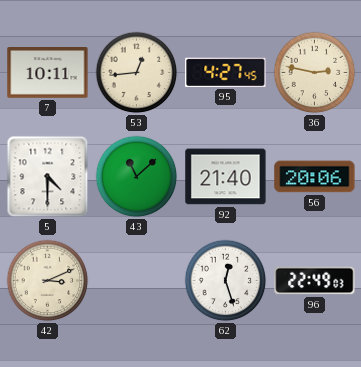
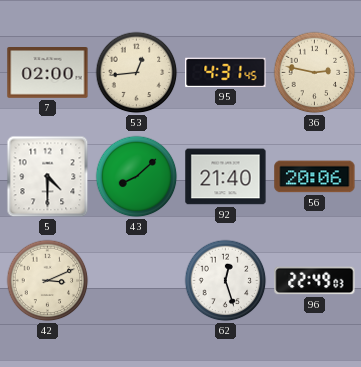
7: 10:11 -> 02:00 (48, 73)
95: 4:27 -> 4:31 (226, 72)
43: 11:08 -> 8:08 (137, 177)
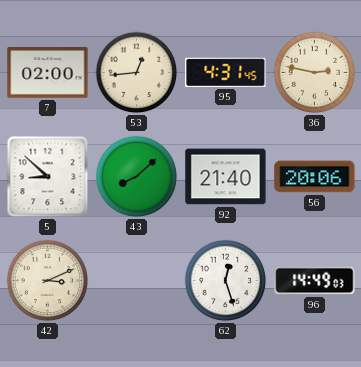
5: 4:30 -> 8:52 (48, 177)
96: 22:49 -> 14:49 (315, 281)
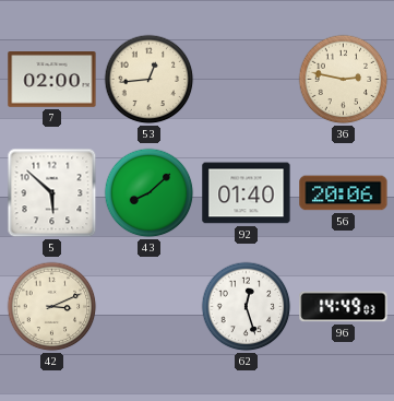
95: 4:31 -> none (226, 72)
5: 8:52 -> 5:52 (52, 193)
92: 21:40 -> 01:40 (247, 193)
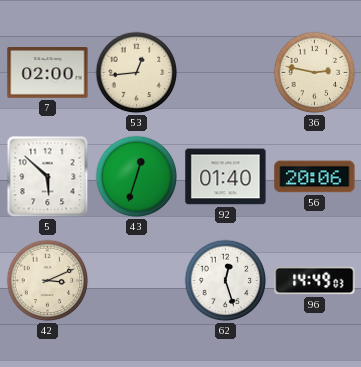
43: 8:08 -> 12:33 (137, 177)
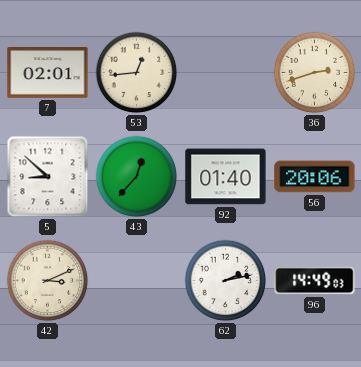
7: 02:00 -> 02:01 (48, 73)
36: 2:47 -> 2:42 (315, 73)
5: 5:52 -> 8:52 (48, 177)
43: 12:33 -> 12:37 (137, 177)
62: 12:27 -> 2:13 (226, 281)
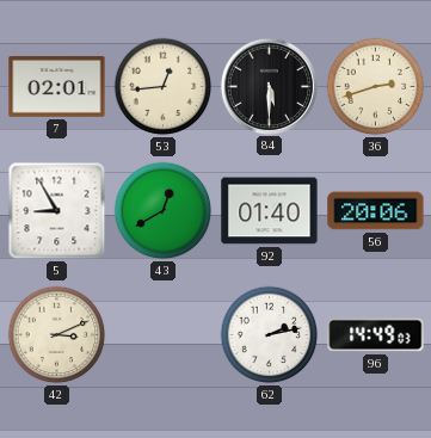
84: none -> 5:30 (269, 86)
5: 8:52 -> 8:55 (57, 211)
43: 12:37 -> 12:40 (164, 211)
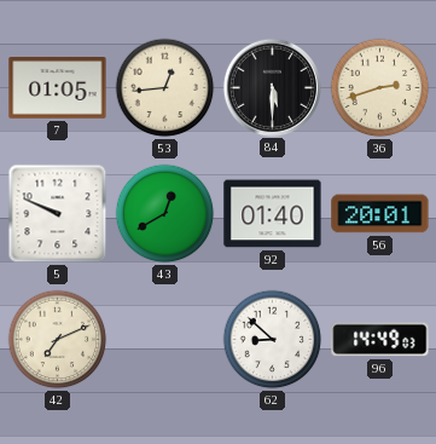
7: 02:01 -> 01:05 (58, 88)
5: 8:55 -> 9:49 (58, 214)
56: 20:06 -> 20:01 (380, 214)
42: 3:11 -> 7:11 (58, 340)
62: 2:13 -> 8:52 (273, 340)
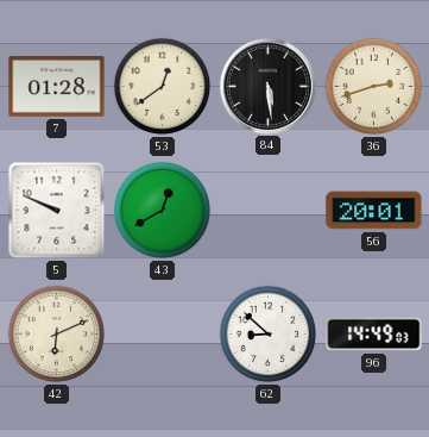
7: 01:05 -> 01:28 (57, 87)
53: 12:44 -> 12:39 (163, 87)
84: 5:30 -> 5:29 (267, 86)
92: 01:40 -> none (273, 214)
42: 7:11 -> 6:11 (57, 335)
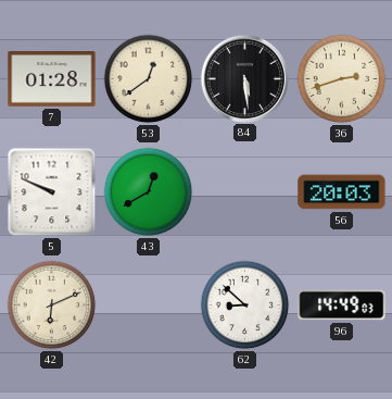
56: 20:01 -> 20:03 (342, 192)
